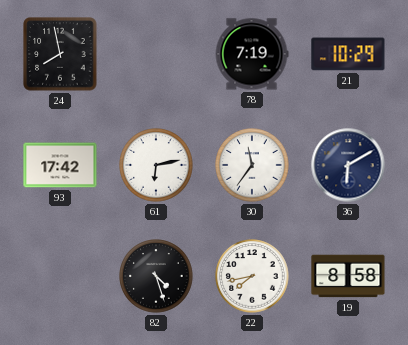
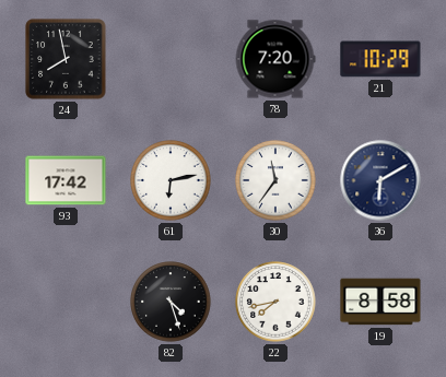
78: 7:19 -> 7:20 (275, 59)
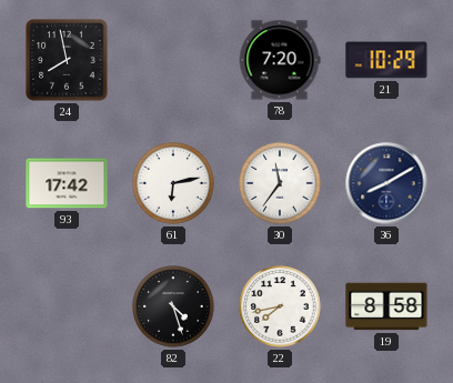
36: 6:10 -> 8:10 (386, 183)
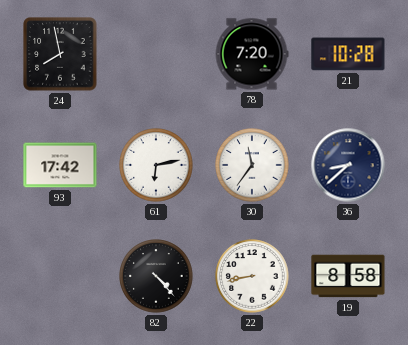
21: 10:29 -> 10:28 (348, 54)
36: 8:10 -> 8:38 (348, 165)
82: 4:27 -> 4:23 (156, 276)
22: 7:43 -> 8:43 (252, 276)
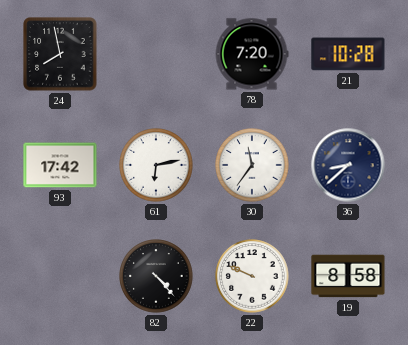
22: 8:43 -> 9:49 (252, 276)
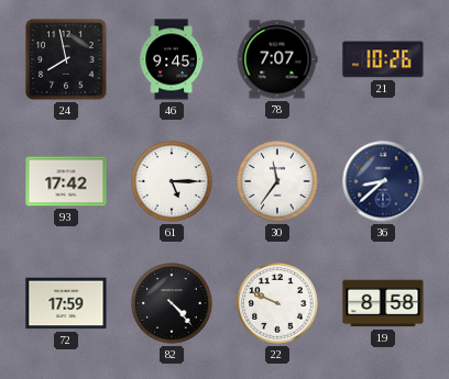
46: none -> 9:45 (172, 59)
78: 7:20 -> 7:07 (277, 59)
21: 10:28 -> 10:26 (383, 59)
61: 6:13 -> 5:15 (172, 181)
72: none -> 17:59 (66, 303)
